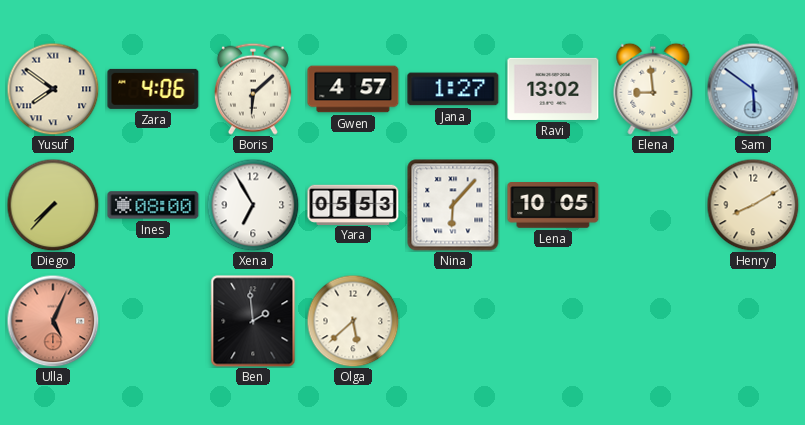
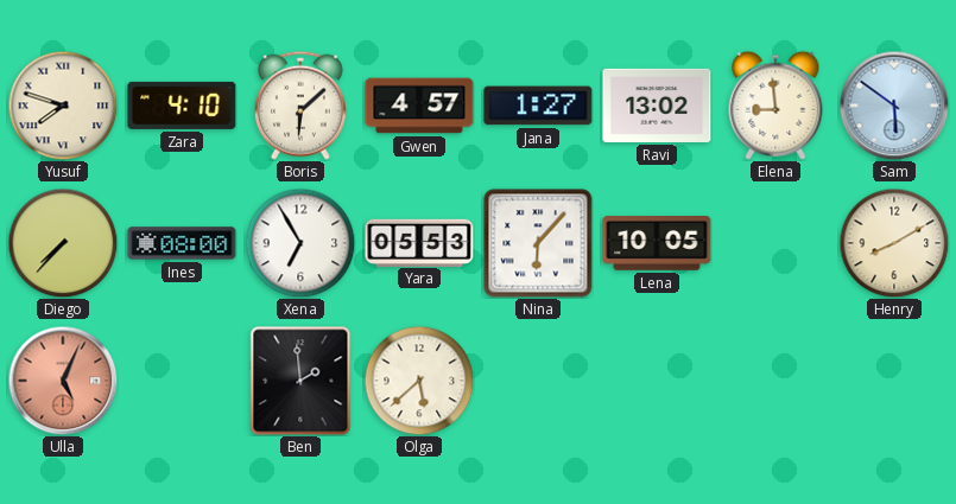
Yusuf: 7:51 -> 7:48 (63, 106)
Zara: 4:06 -> 4:10 (182, 106)
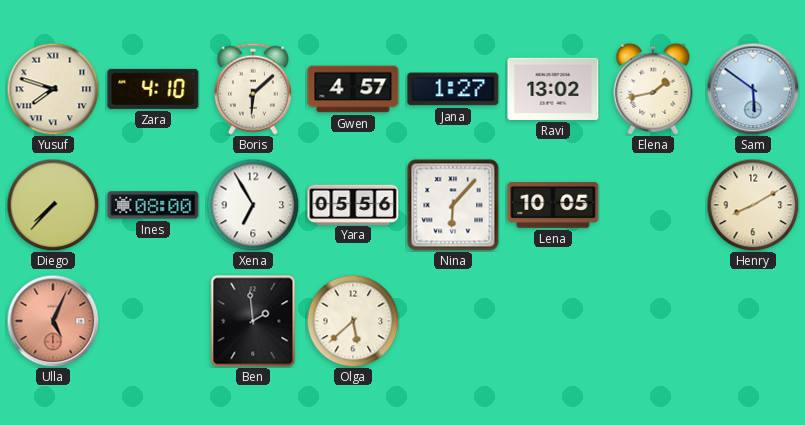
Elena: 8:59 -> 1:43 (653, 89)
Yara: 05:53 -> 05:56 (353, 204)
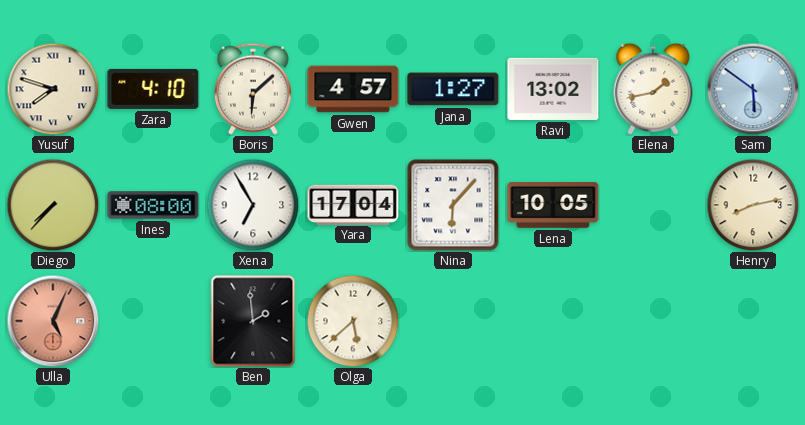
Yara: 05:56 -> 17:04 (353, 204)
Henry: 8:10 -> 8:13 (753, 205)
